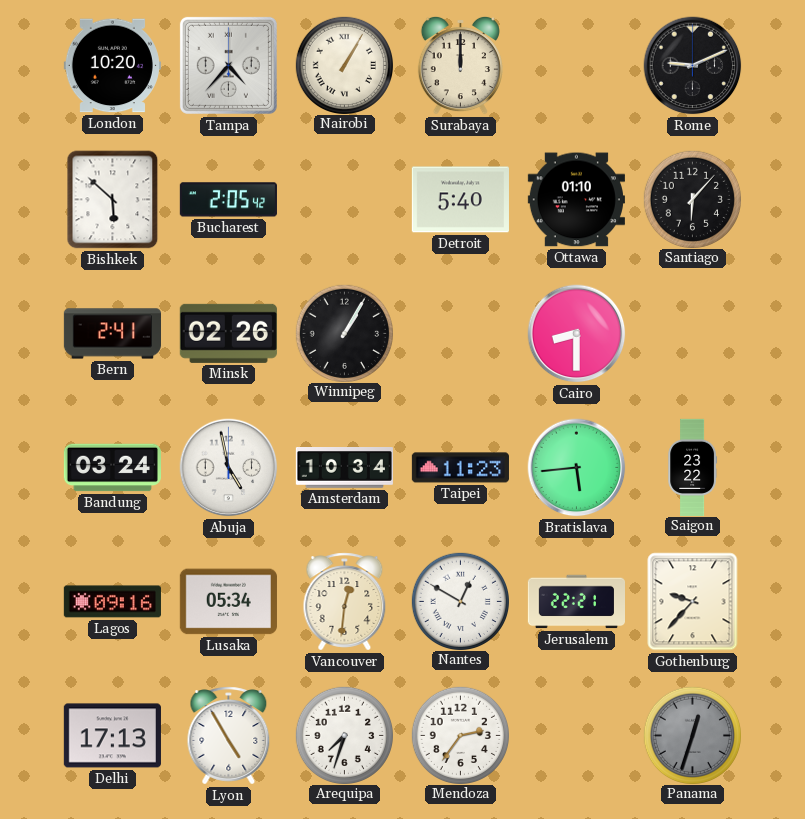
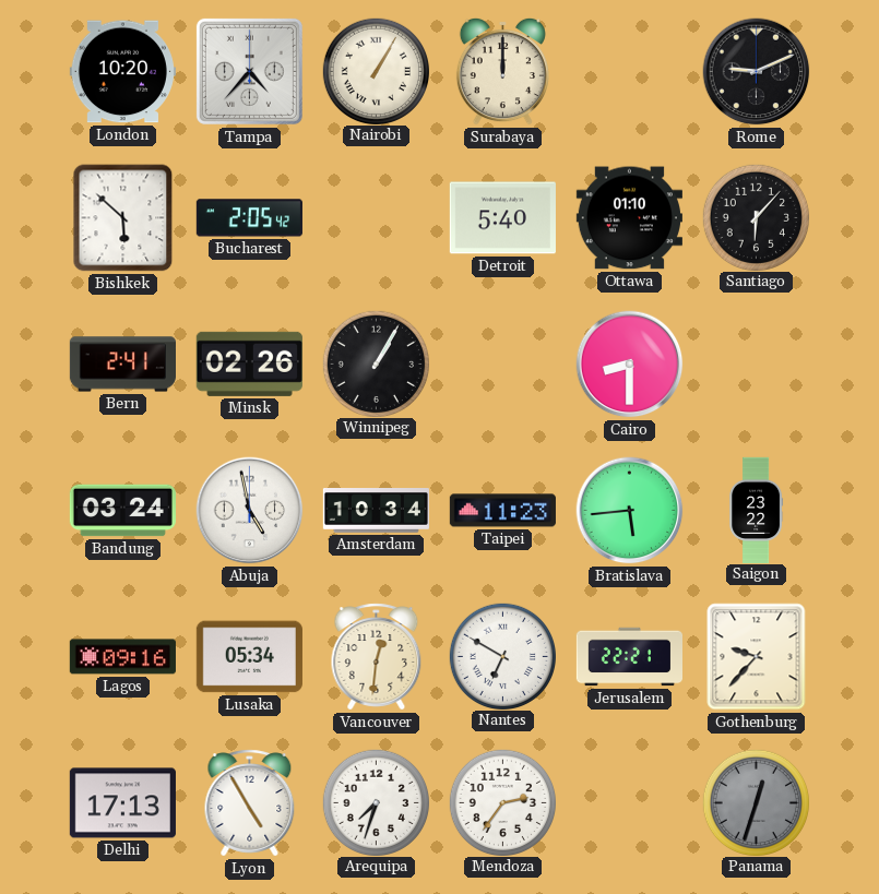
Nantes: 12:50 -> 6:50 (502, 656)
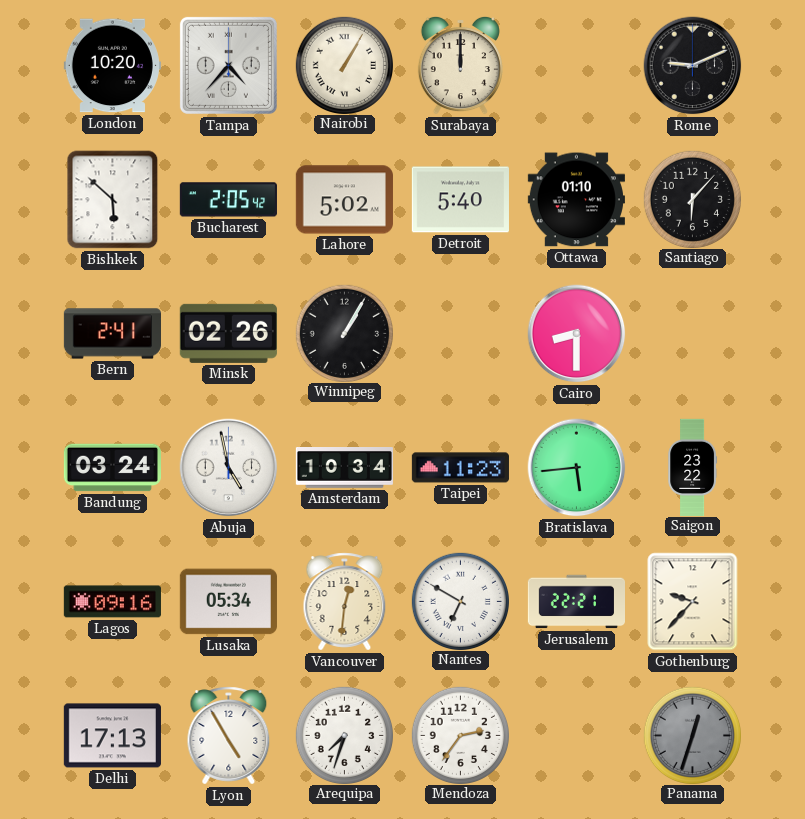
Lahore: none -> 5:02 (344, 200)
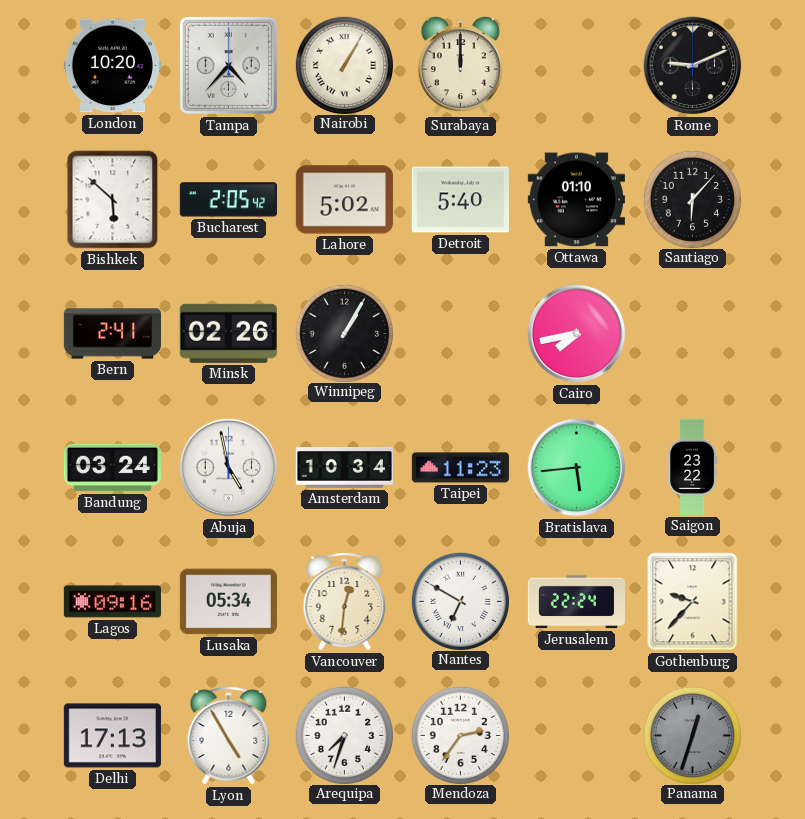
Cairo: 8:30 -> 7:43 (577, 334)
Jerusalem: 22:21 -> 22:24 (576, 602)
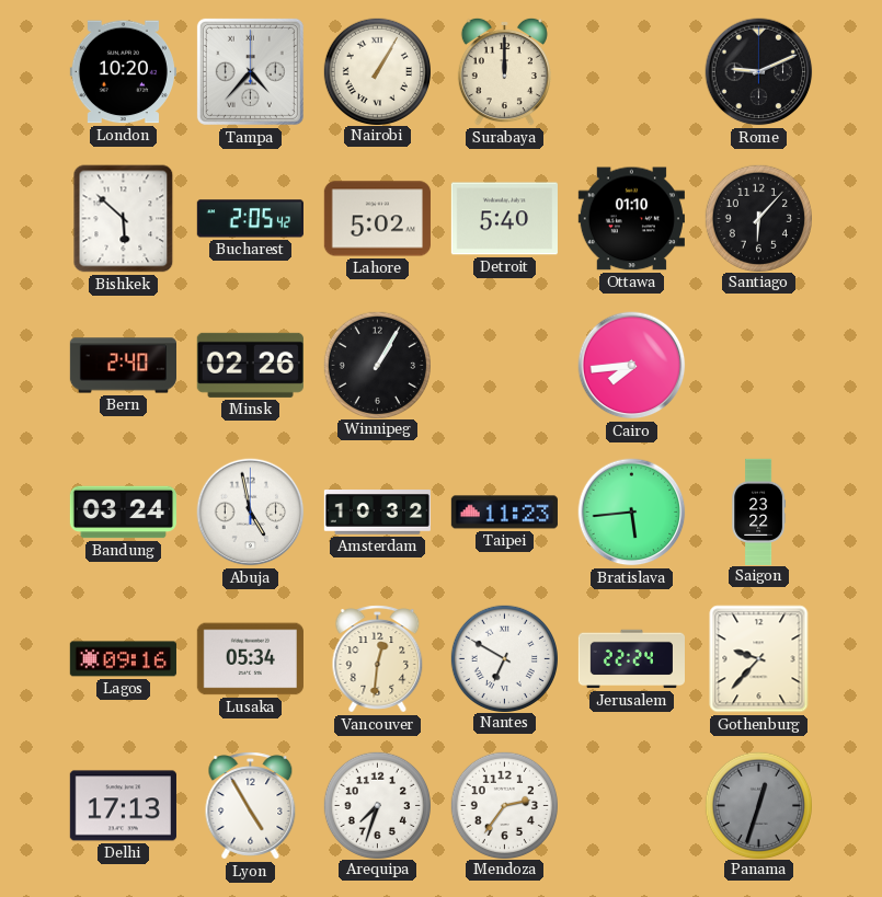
Bern: 2:41 -> 2:40 (123, 366)
Cairo: 7:43 -> 7:44 (632, 366)
Amsterdam: 10:34 -> 10:32 (377, 513)
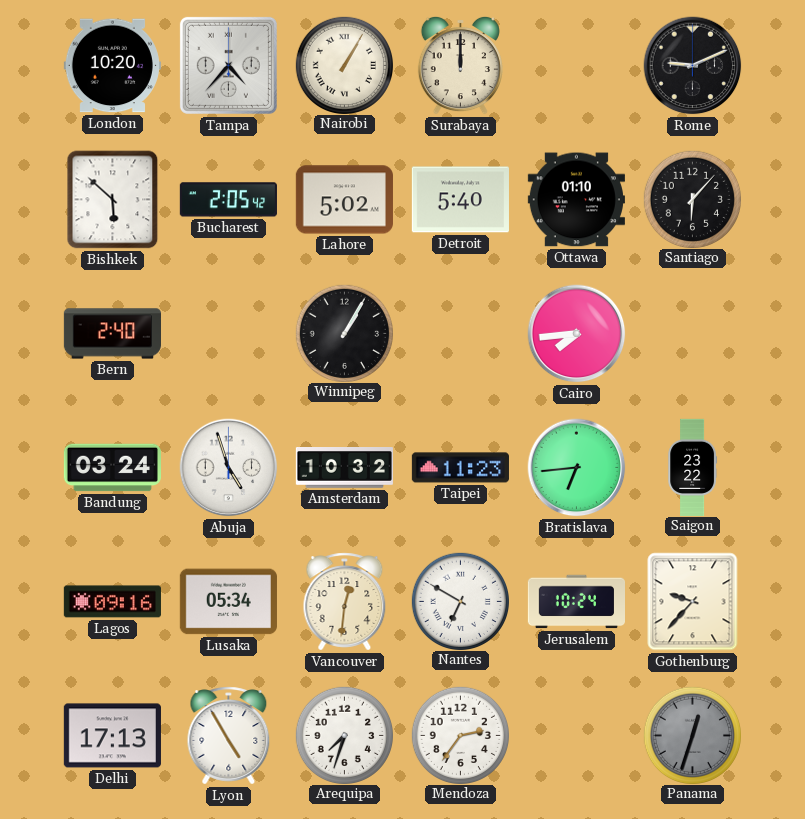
Minsk: 02:26 -> none (250, 365)
Abuja: 4:58 -> 4:57 (229, 468)
Bratislava: 5:44 -> 6:44 (577, 468)
Jerusalem: 22:24 -> 10:24 (576, 602)
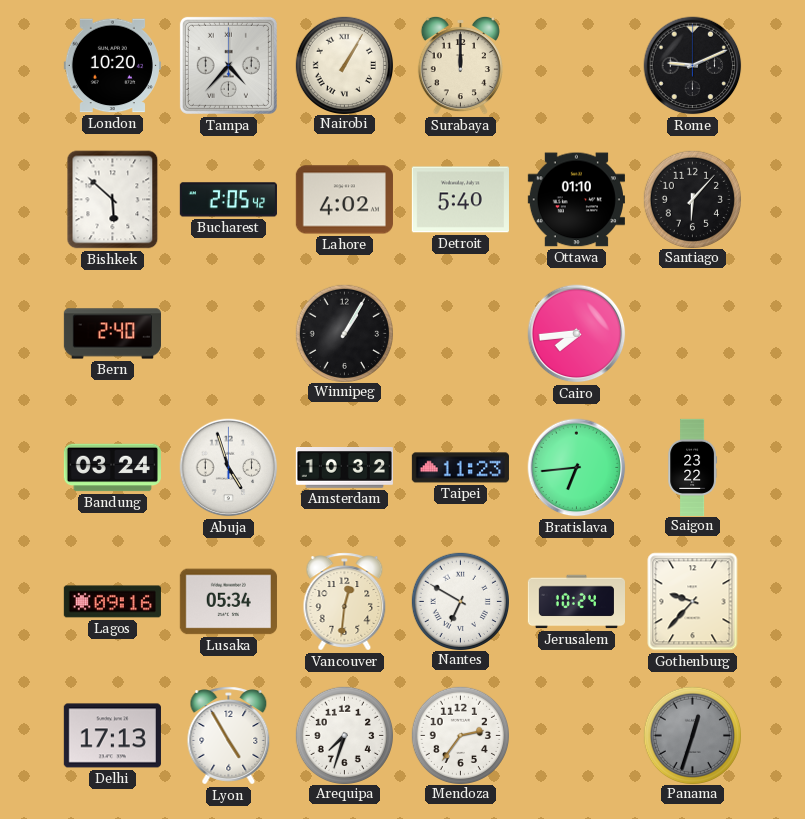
Lahore: 5:02 -> 4:02 (344, 200)
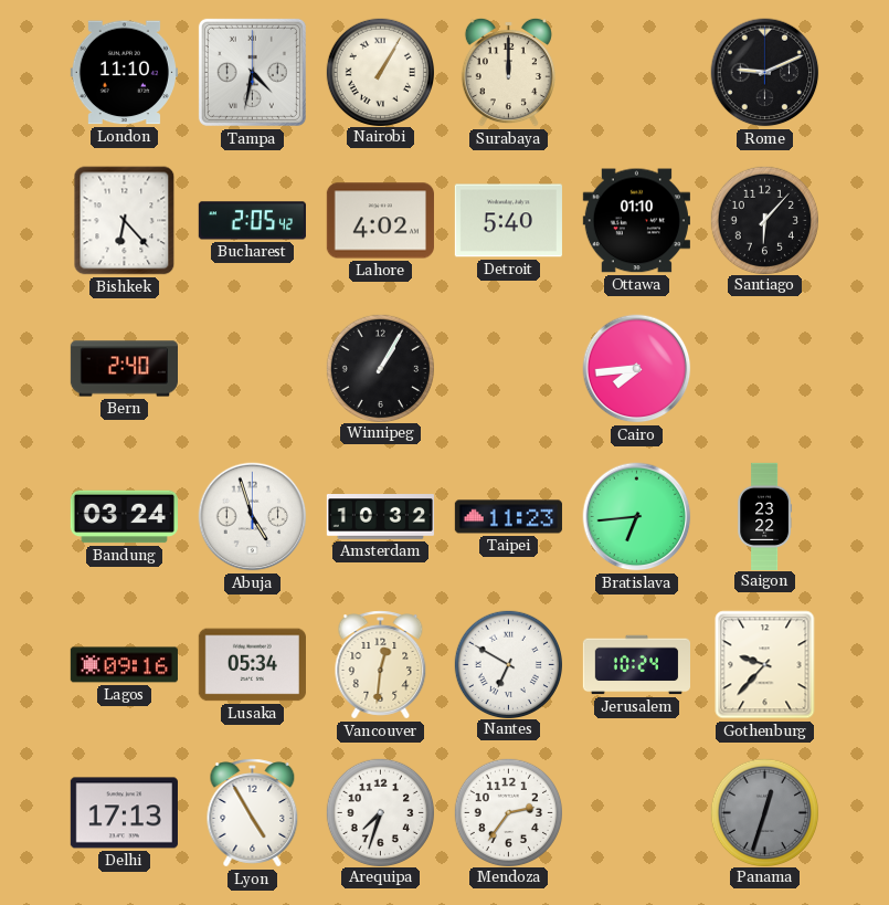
London: 10:20 -> 11:10 (124, 73)
Tampa: 4:37 -> 4:32 (252, 72)
Bishkek: 5:52 -> 6:23 (125, 221)
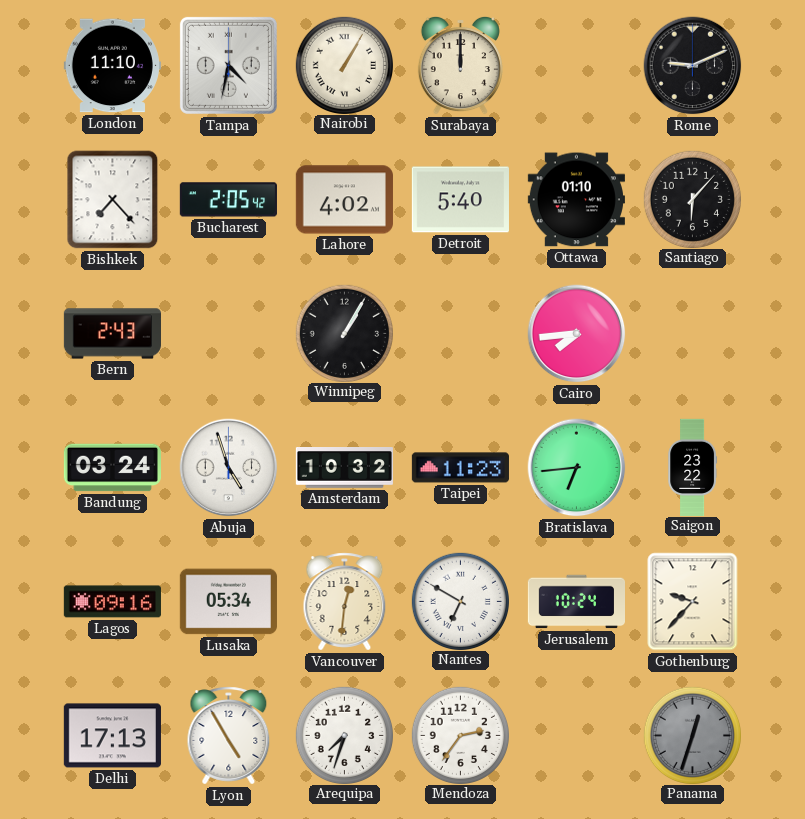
Bishkek: 6:23 -> 7:23 (113, 200)
Bern: 2:40 -> 2:43 (112, 334)
